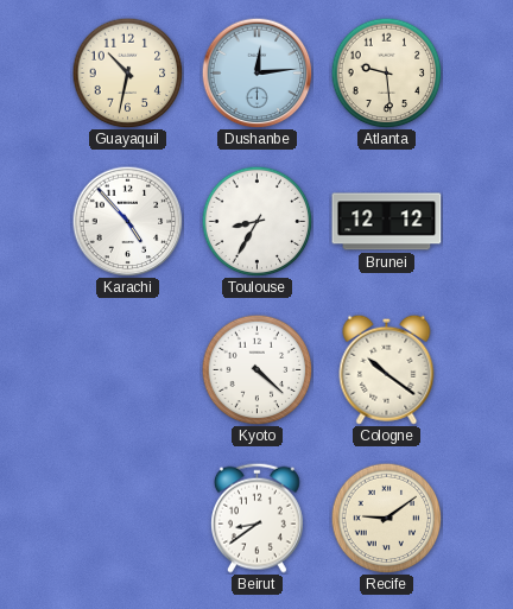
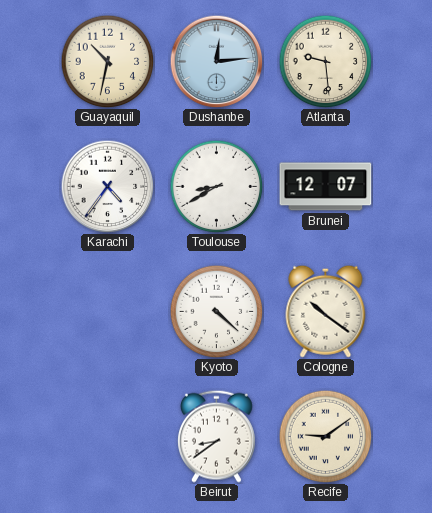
Karachi: 4:53 -> 4:36 (107, 186)
Toulouse: 8:35 -> 8:40 (216, 186)
Brunei: 12:12 -> 12:07 (326, 187)
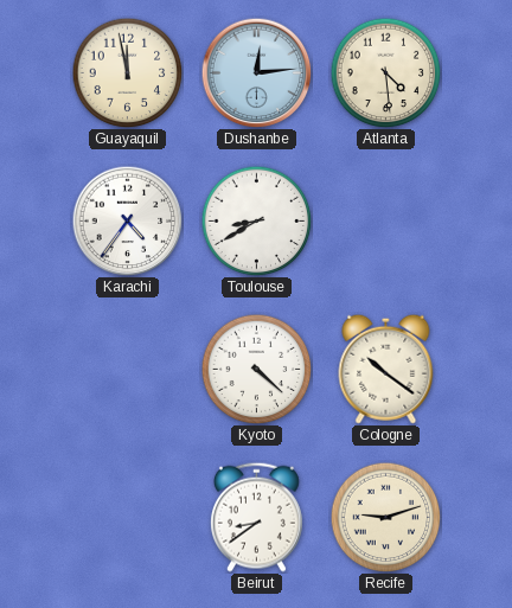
Guayaquil: 10:32 -> 11:58 (127, 72)
Atlanta: 9:29 -> 4:29 (385, 72)
Brunei: 12:07 -> none (326, 187)
Recife: 9:09 -> 9:12 (385, 517)
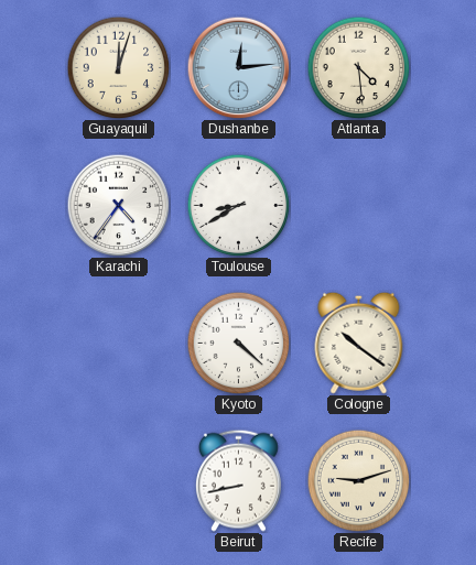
Guayaquil: 11:58 -> 12:03 (118, 67)
Beirut: 8:39 -> 8:43 (238, 480)
